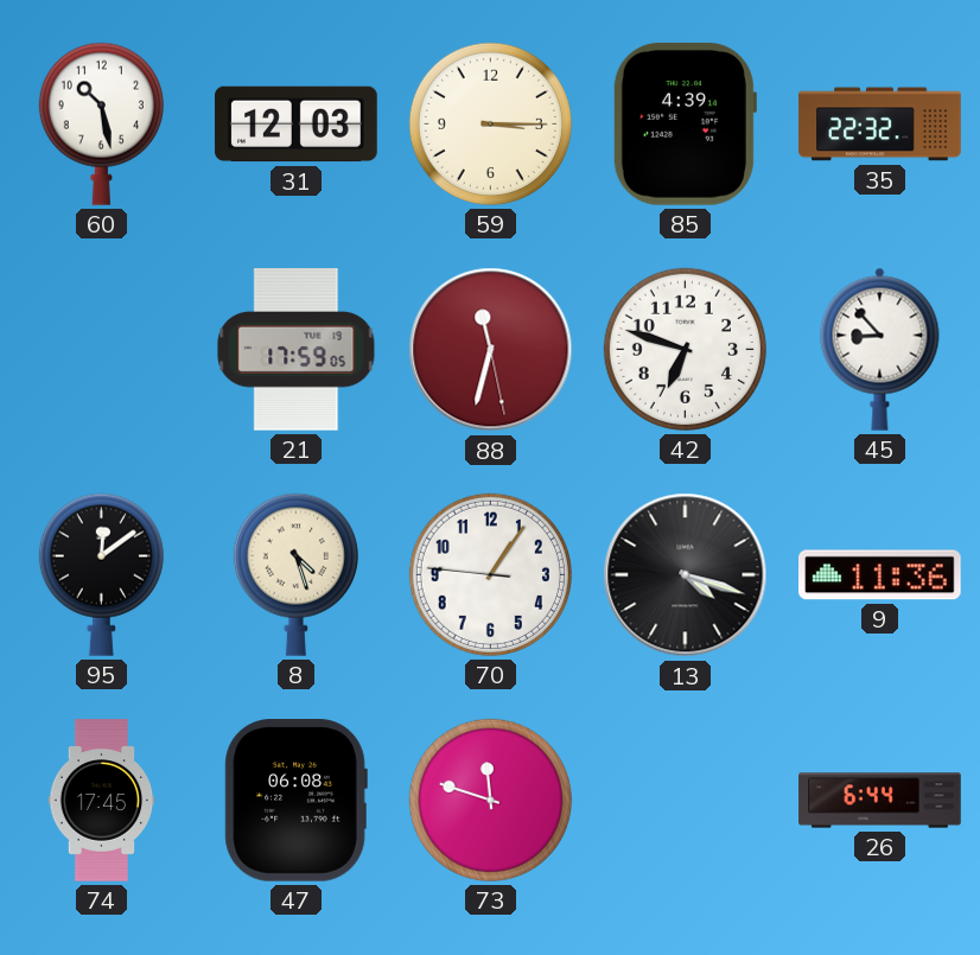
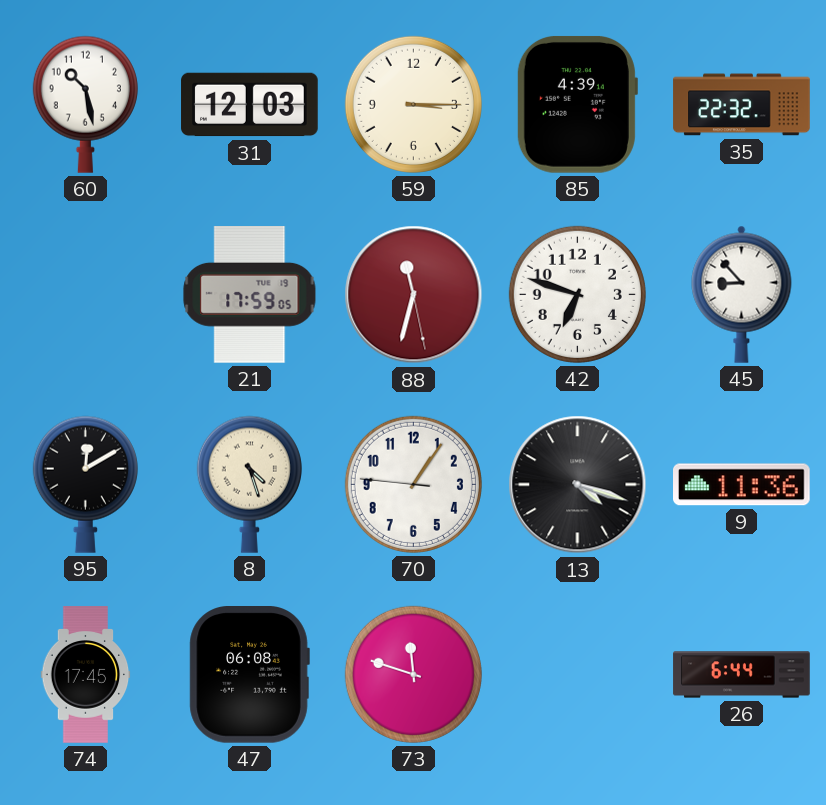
95: 12:09 -> 12:10 (85, 484)
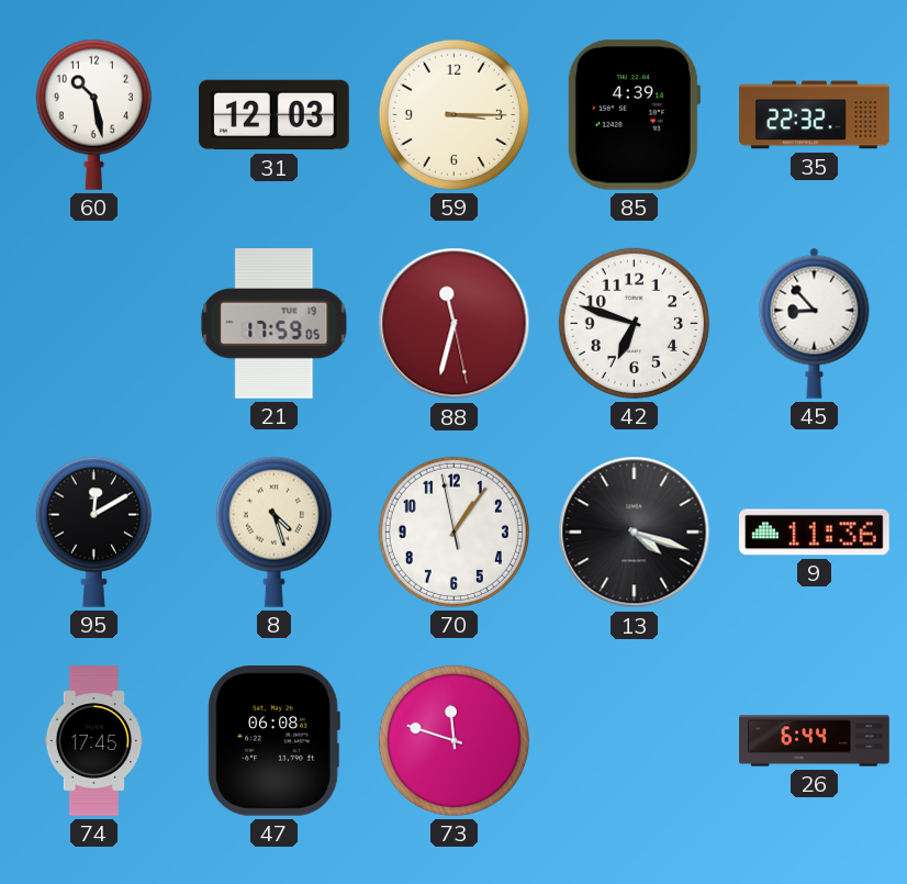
70: 1:05:46 -> 1:05:58 (453, 531)
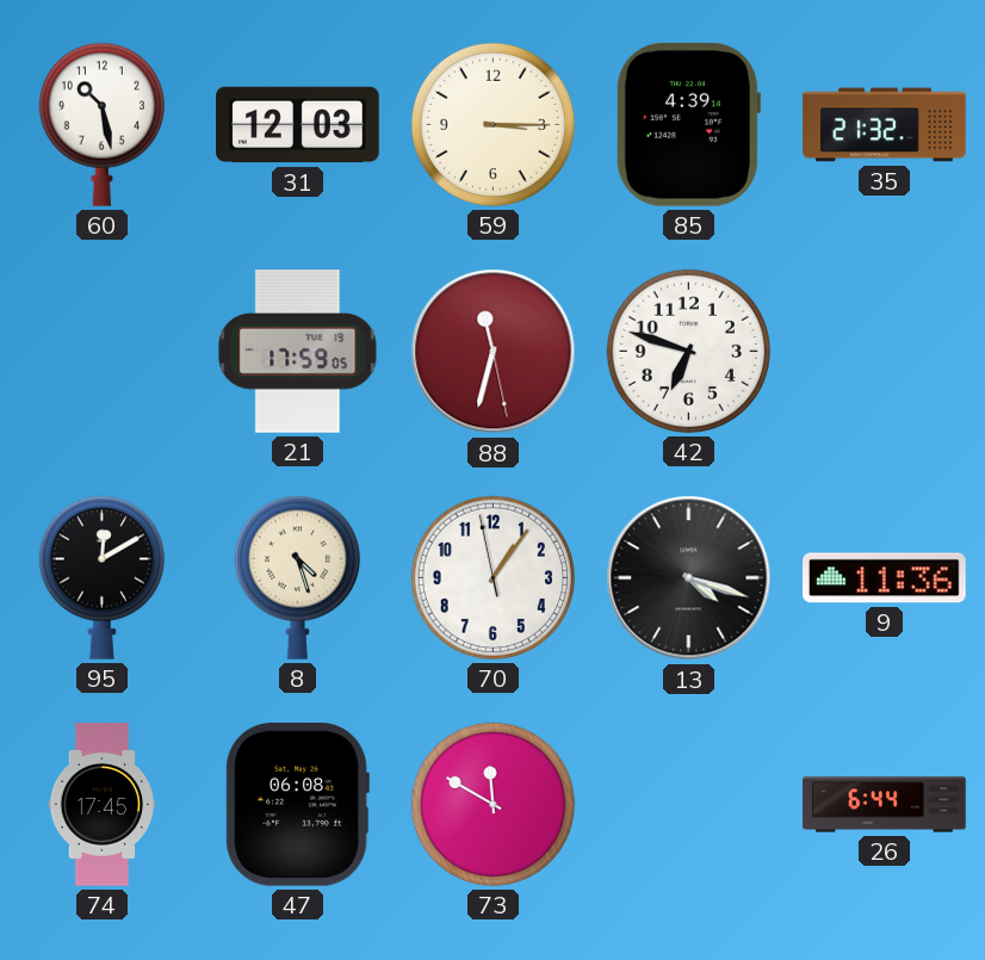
35: 22:32 -> 21:32 (885, 125)
45: 8:53 -> none (815, 323)
73: 11:48 -> 11:50 (492, 804)
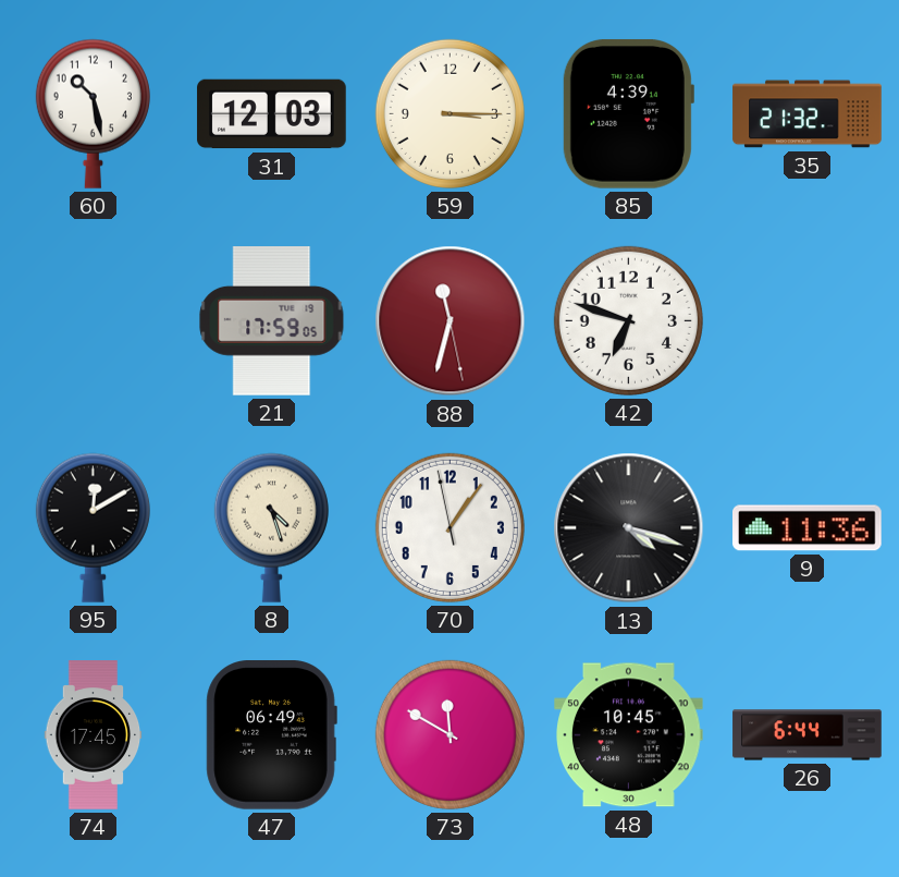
47: 06:08 -> 06:49 (271, 735)
48: none -> 10:45 (629, 735)
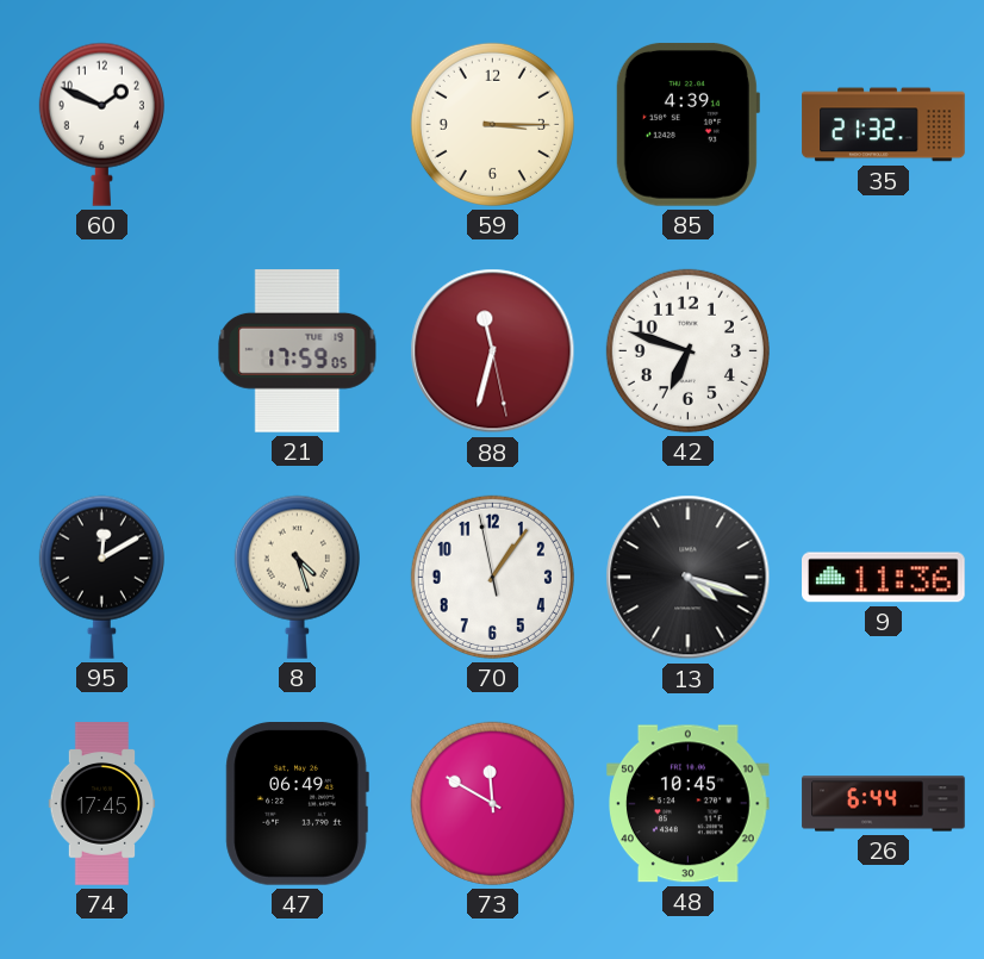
60: 10:28 -> 1:49 (101, 124)
31: 12:03 -> none (272, 114)
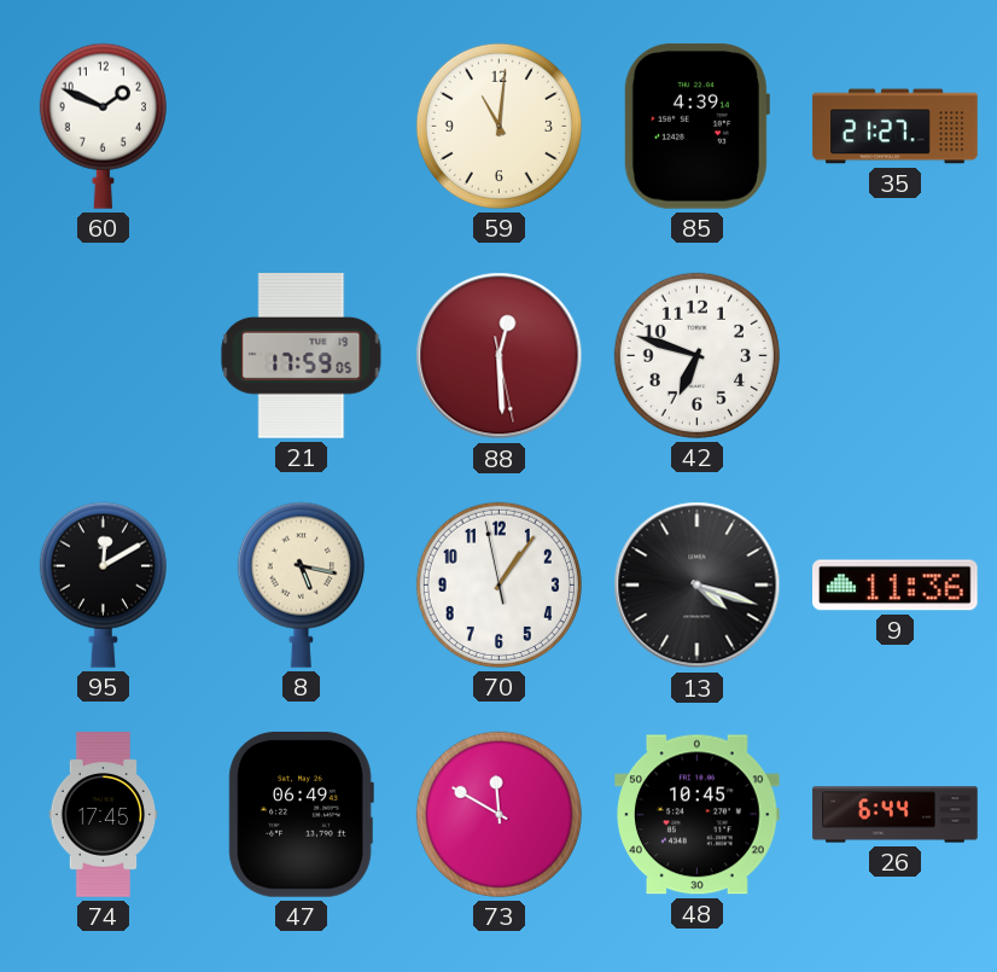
59: 3:15 -> 11:01 (498, 126)
35: 21:32 -> 21:27 (896, 127)
88: 11:32 -> 12:29 (500, 356)
8: 4:27 -> 5:17 (301, 584)
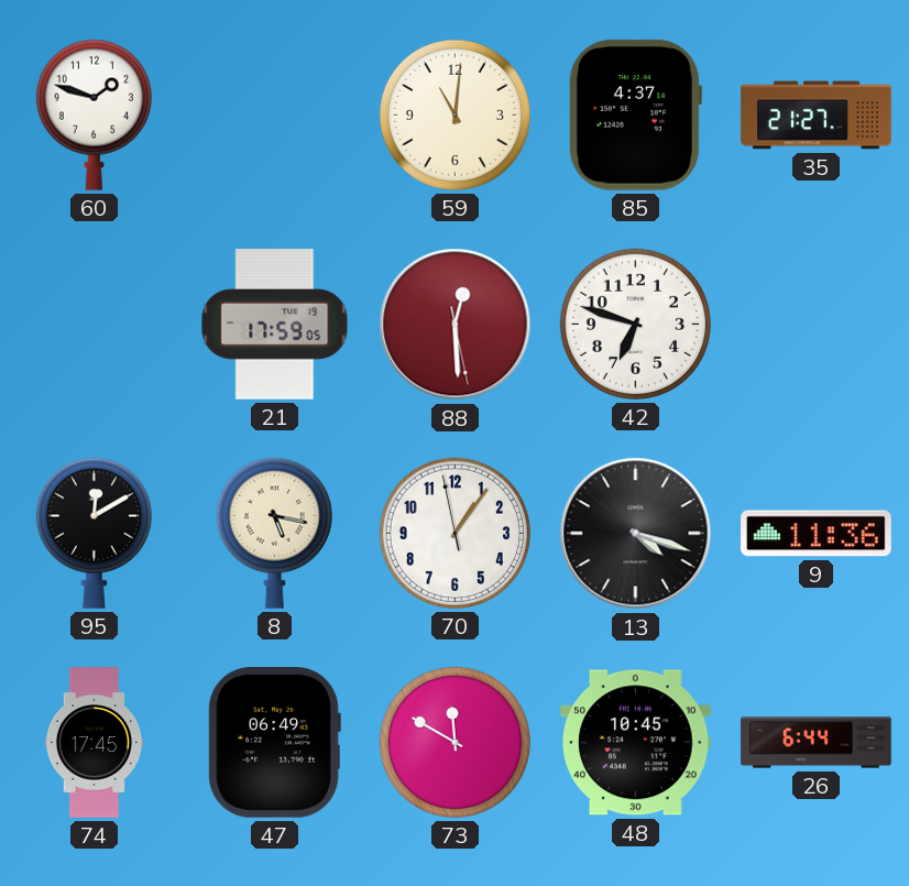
60: 1:49 -> 1:48 (94, 114)
85: 4:39 -> 4:37 (635, 114)
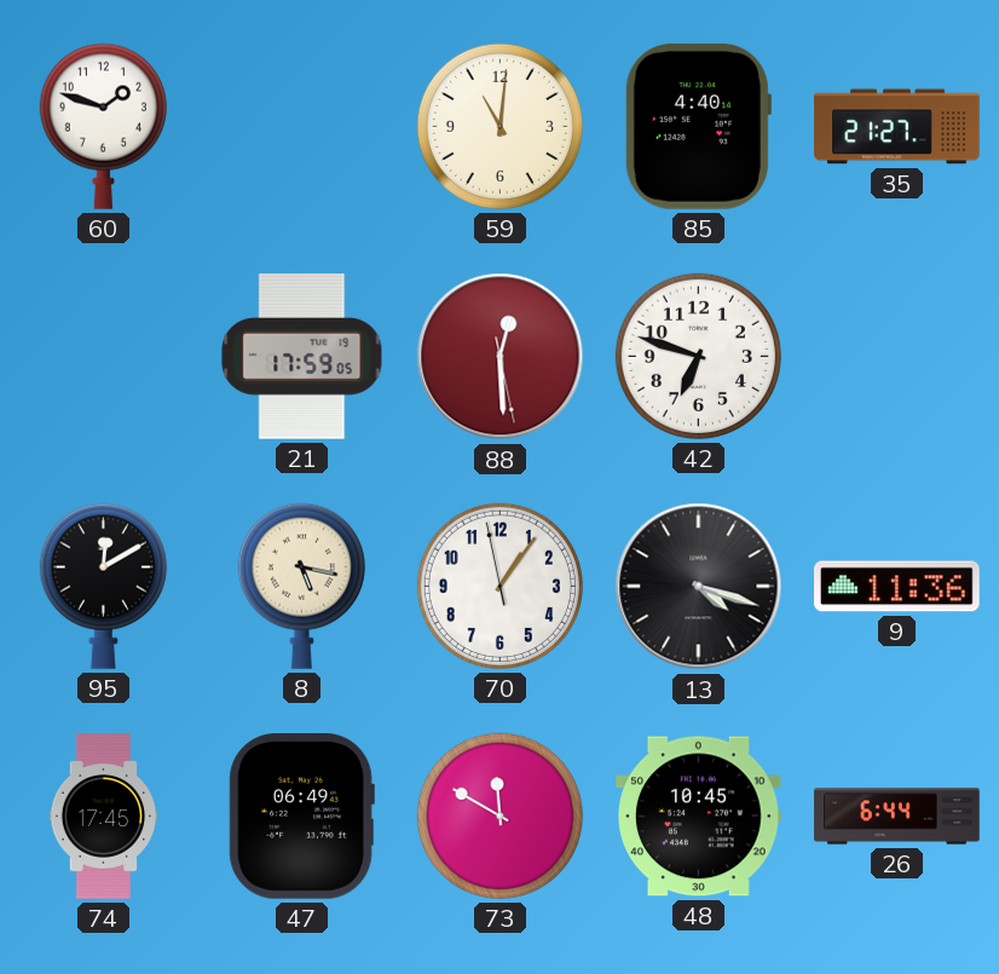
85: 4:37 -> 4:40 (698, 126)
